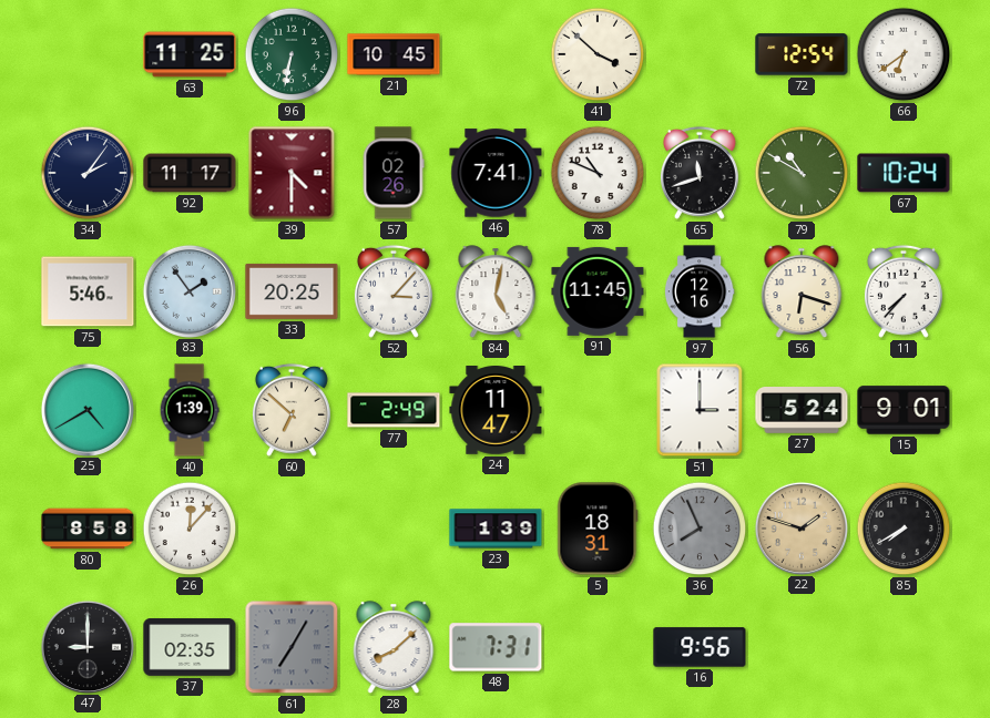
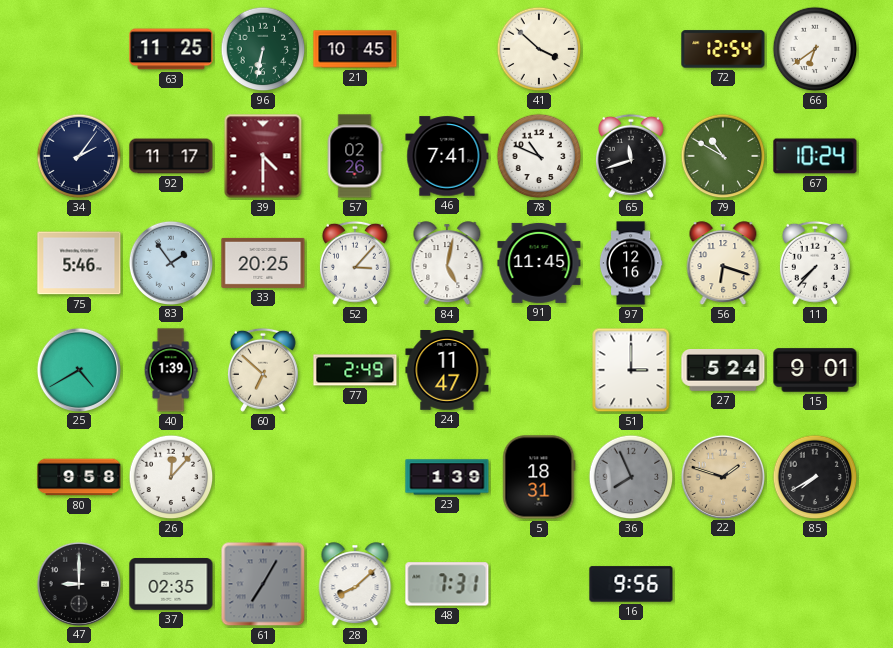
80: 8:58 -> 9:58 (79, 477)
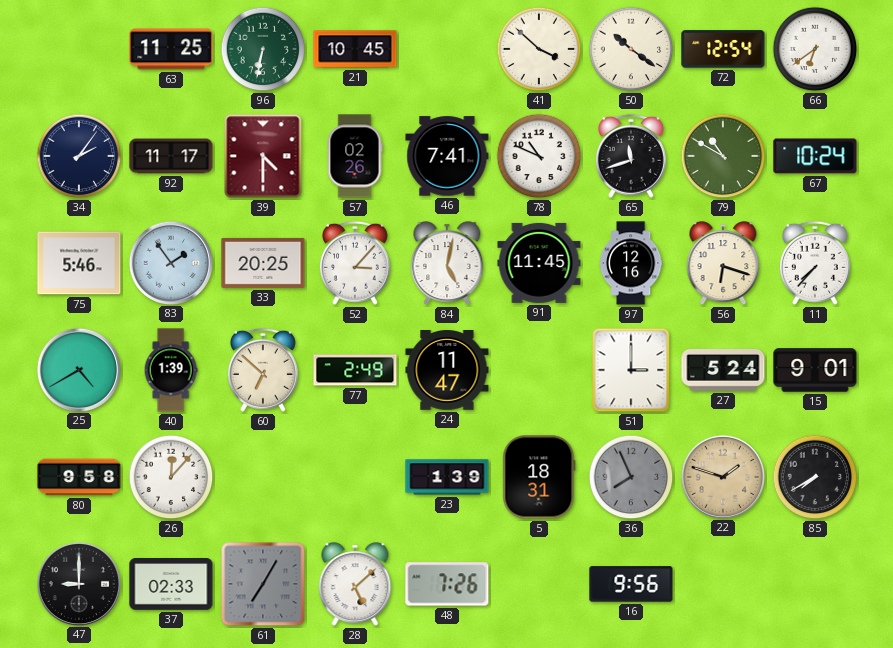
50: none -> 10:21 (631, 49)
37: 02:35 -> 02:33 (171, 585)
28: 8:08 -> 5:08 (355, 585)
48: 7:31 -> 7:26 (447, 584)
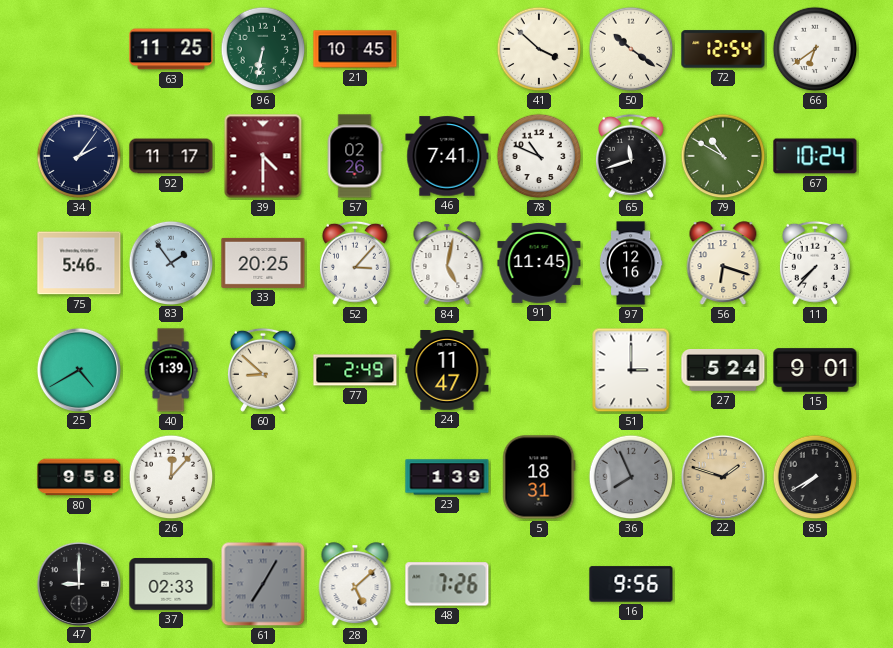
60: 6:52 -> 8:52 (263, 370)
